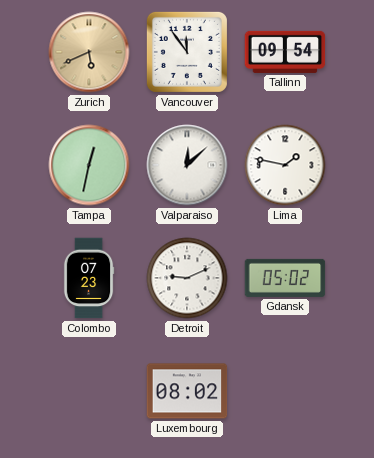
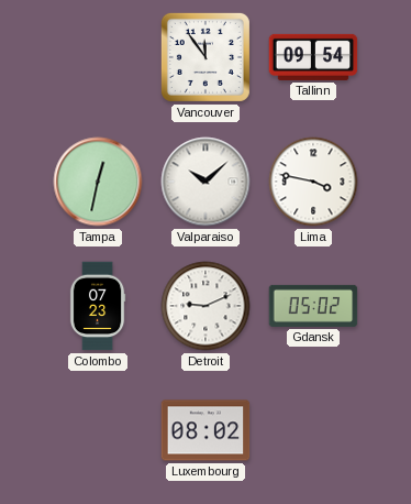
Zurich: 5:41 -> none (89, 52)
Valparaiso: 12:08 -> 10:08 (205, 182)
Lima: 1:47 -> 3:47 (313, 182)
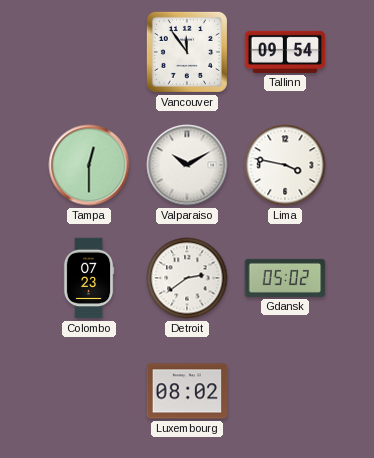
Tampa: 12:32 -> 12:30 (89, 165)
Valparaiso: 10:08 -> 10:10 (187, 165)
Detroit: 9:11 -> 2:39 (187, 278)
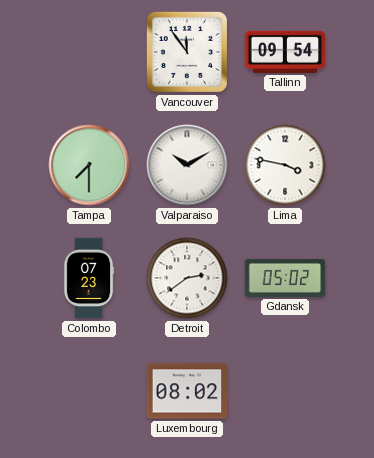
Tampa: 12:30 -> 7:30 (89, 165)
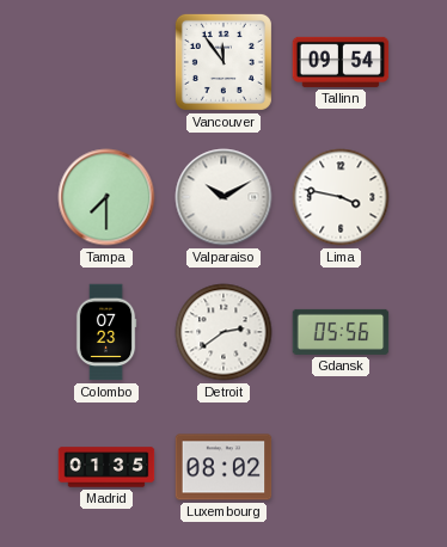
Gdansk: 05:02 -> 05:56 (341, 332)
Madrid: none -> 01:35 (106, 467)
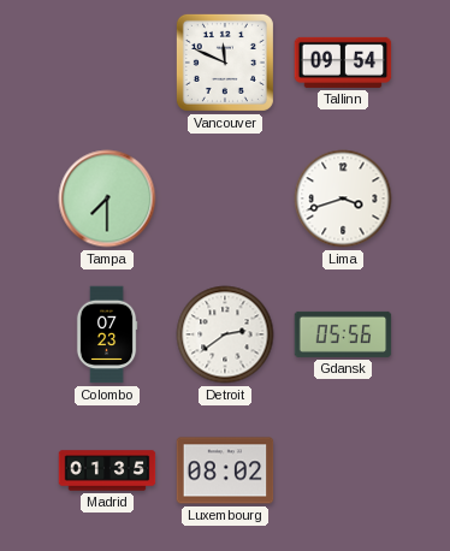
Vancouver: 11:54 -> 11:49 (225, 63)
Valparaiso: 10:10 -> none (223, 197)
Lima: 3:47 -> 3:42 (343, 199)
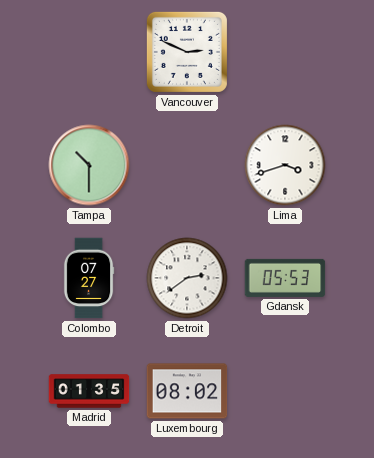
Vancouver: 11:49 -> 2:49 (187, 52)
Tallinn: 09:54 -> none (343, 63)
Tampa: 7:30 -> 10:30 (89, 165)
Colombo: 07:23 -> 07:27 (89, 278)
Gdansk: 05:56 -> 05:53 (285, 278)
